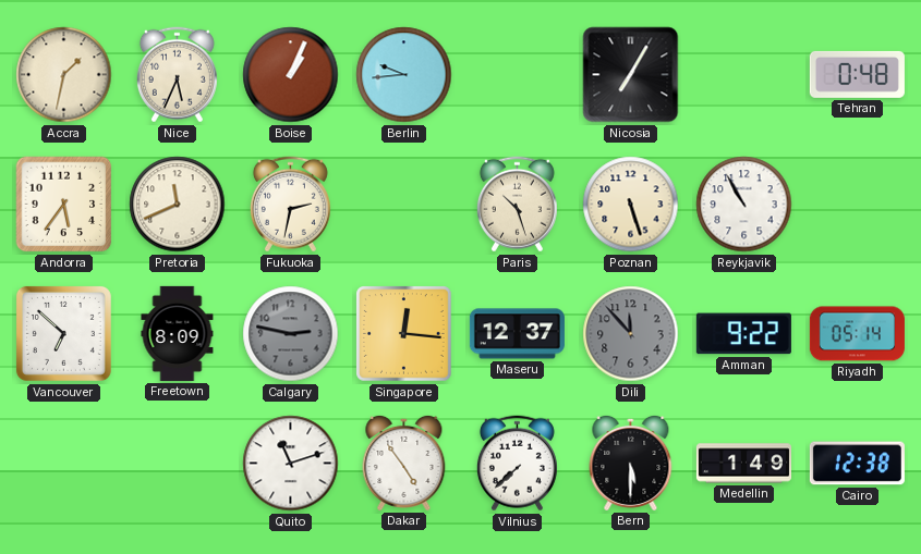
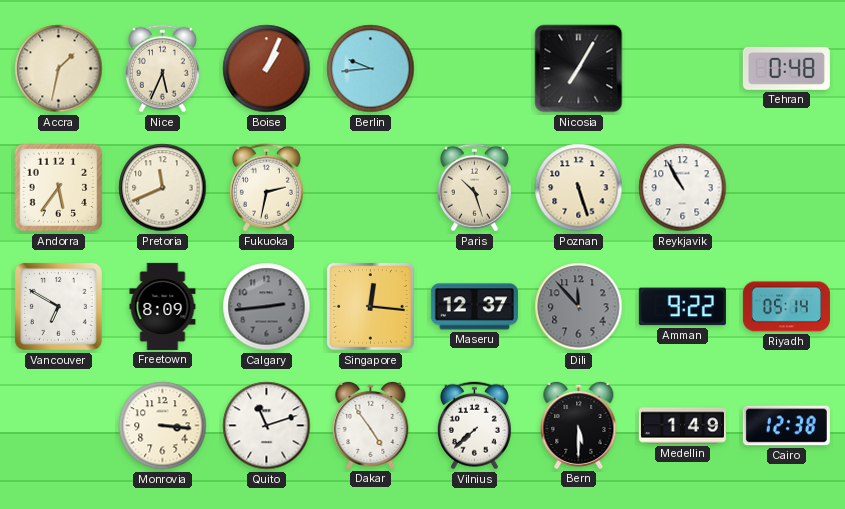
Vancouver: 6:52 -> 6:50 (58, 306)
Calgary: 2:47 -> 2:44 (267, 307)
Monrovia: none -> 3:16 (163, 426)
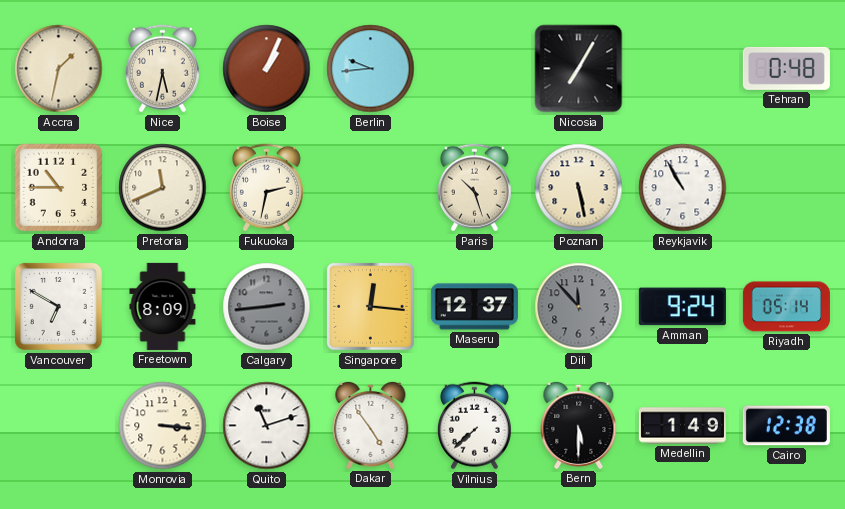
Nice: 5:34 -> 5:32 (162, 69)
Andorra: 5:36 -> 10:45 (59, 188)
Poznan: 5:27 -> 5:28 (579, 188)
Amman: 9:22 -> 9:24 (682, 307)
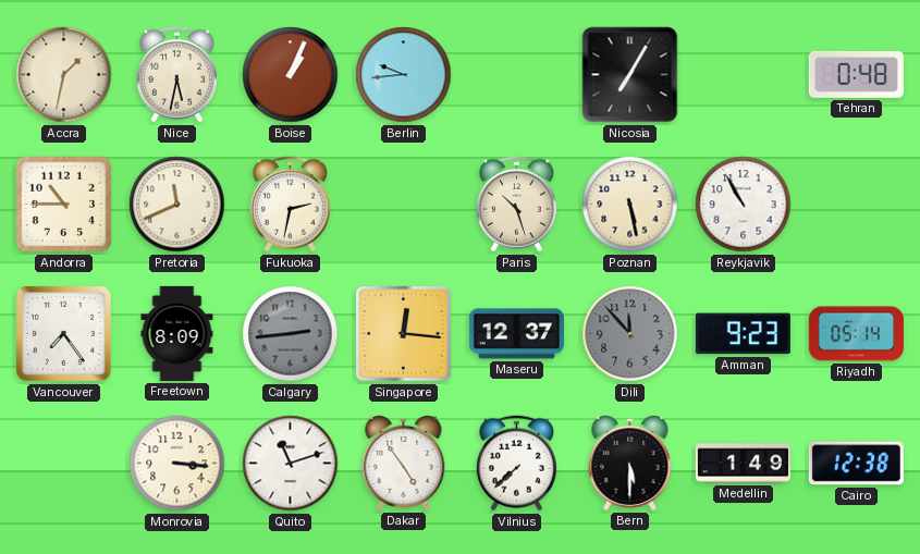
Vancouver: 6:50 -> 7:24 (63, 333)
Amman: 9:24 -> 9:23 (743, 334)
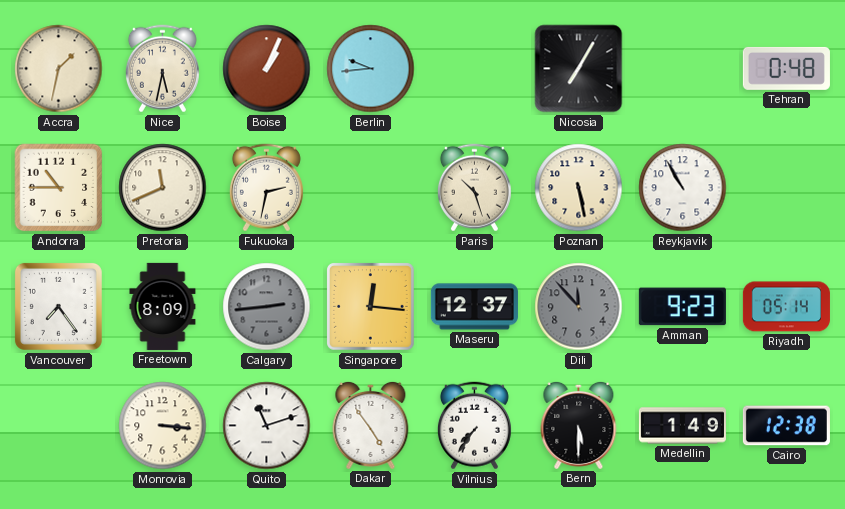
Vilnius: 7:38 -> 7:36 (474, 426)
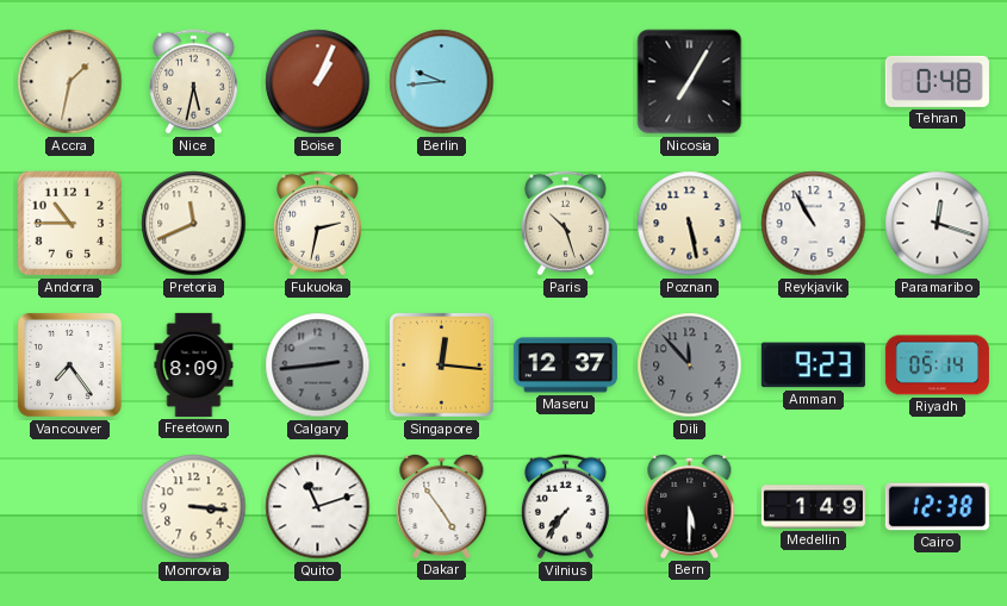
Paramaribo: none -> 12:18 (938, 224)
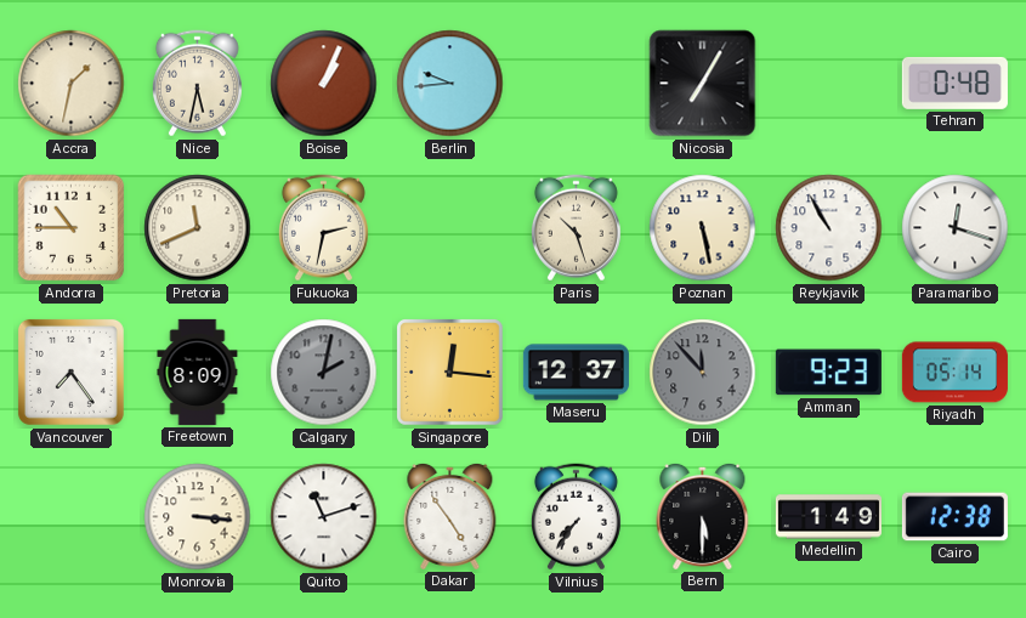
Calgary: 2:44 -> 2:02 (324, 373)
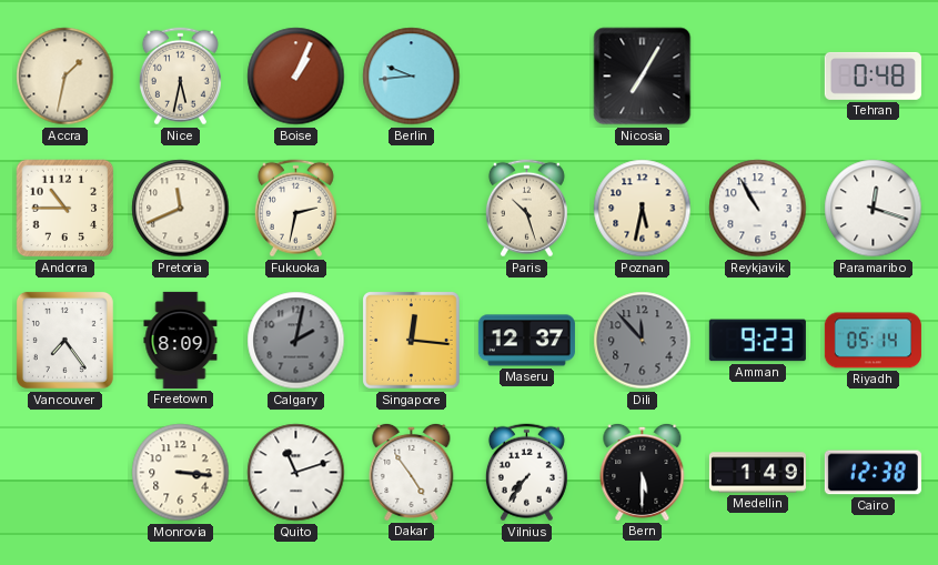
Poznan: 5:28 -> 5:32 (643, 209)
